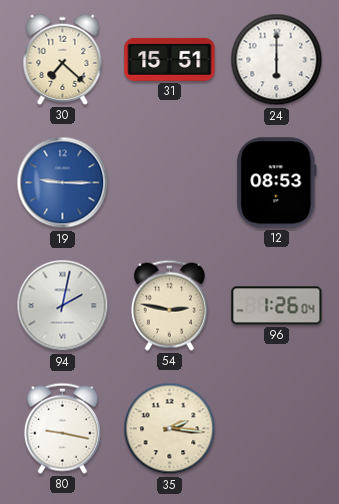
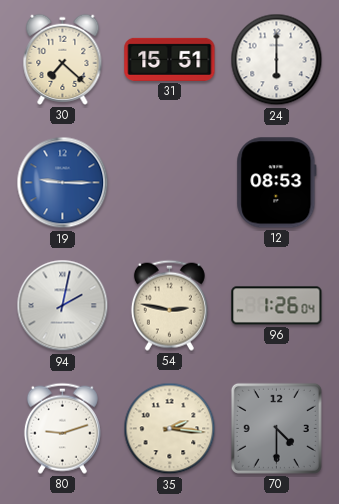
80: 9:17 -> 9:12 (62, 428)
70: none -> 4:30 (276, 428)
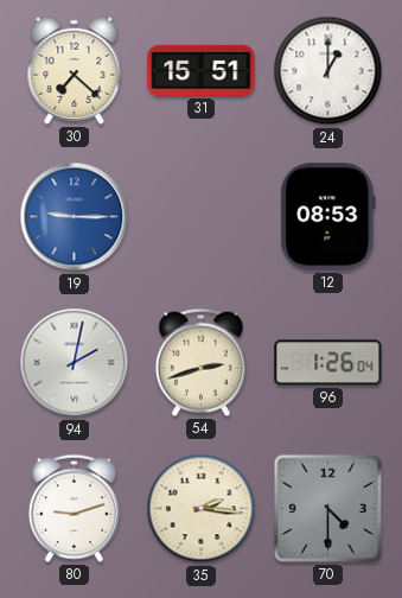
24: 6:00 -> 1:00 (328, 71)
54: 2:47 -> 2:42 (200, 362)
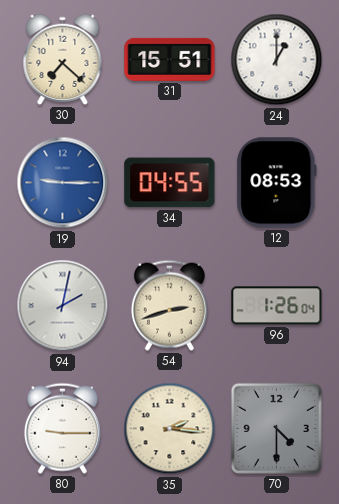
34: none -> 04:55 (170, 183)
80: 9:12 -> 9:15 (62, 428)
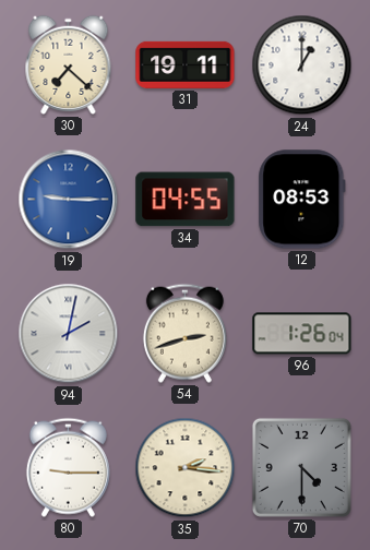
31: 15:51 -> 19:11 (186, 64)
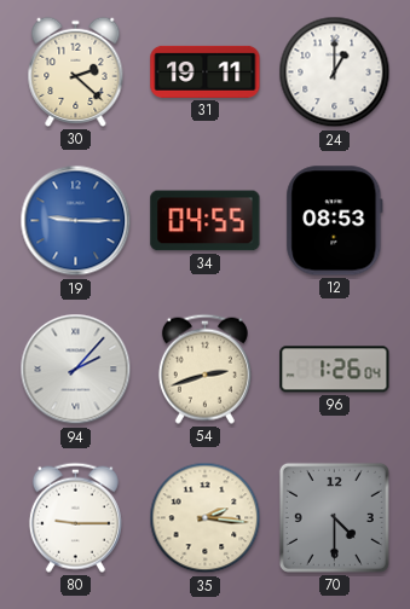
30: 7:22 -> 2:22 (76, 71)
94: 2:02 -> 2:07 (76, 370)
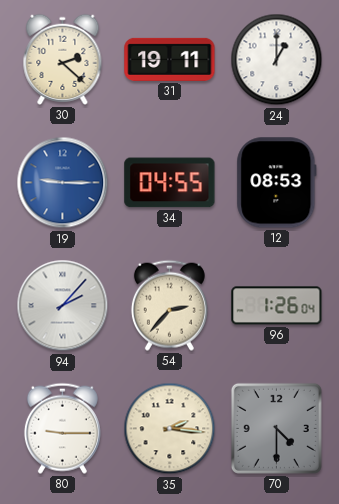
54: 2:42 -> 2:37 (169, 305)
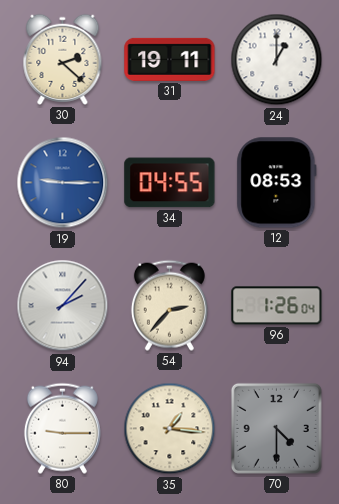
35: 2:16 -> 1:16 (170, 429)
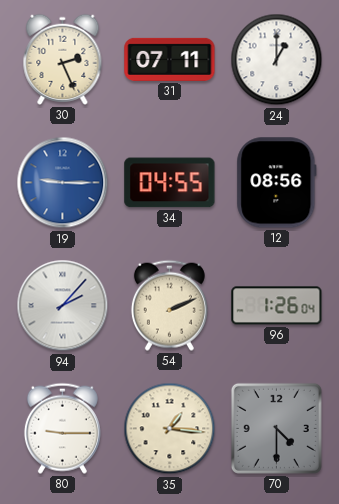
30: 2:22 -> 2:26 (63, 59)
31: 19:11 -> 07:11 (170, 59)
12: 08:53 -> 08:56 (277, 183)
54: 2:37 -> 2:11 (169, 305)
